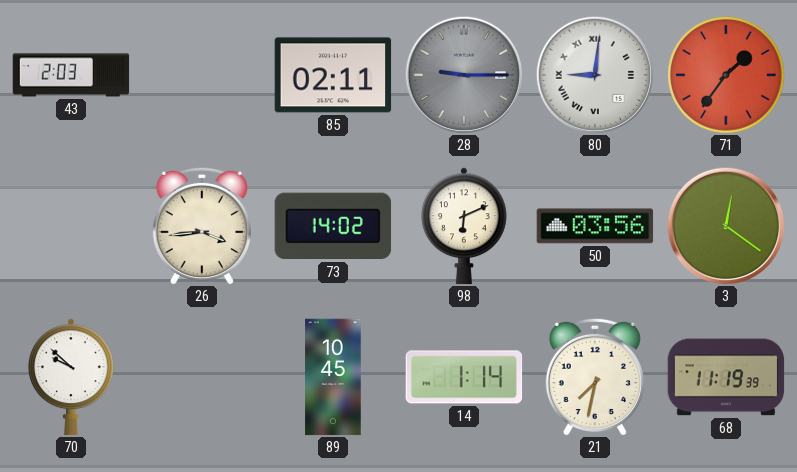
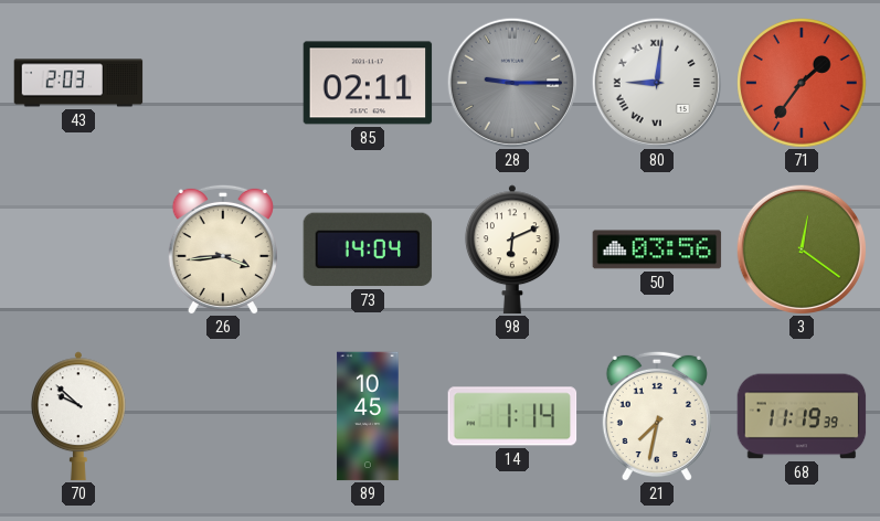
73: 14:02 -> 14:04 (368, 249)
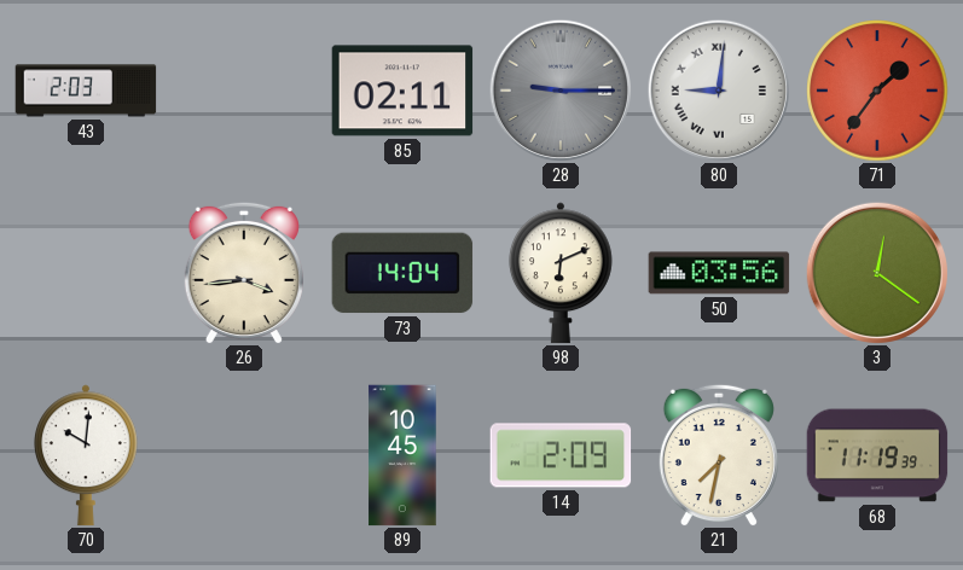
70: 9:52 -> 10:01 (86, 455)
14: 1:14 -> 2:09 (561, 455)
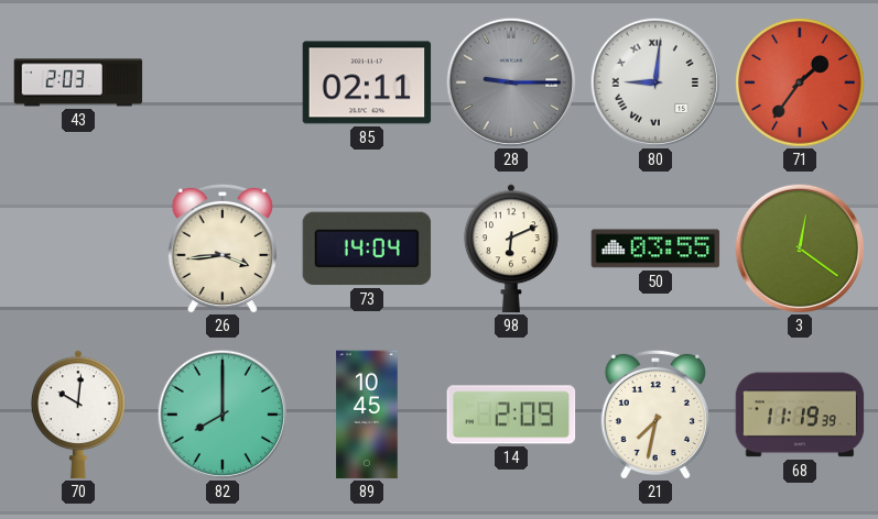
50: 03:56 -> 03:55 (655, 249)
82: none -> 8:00 (221, 413)
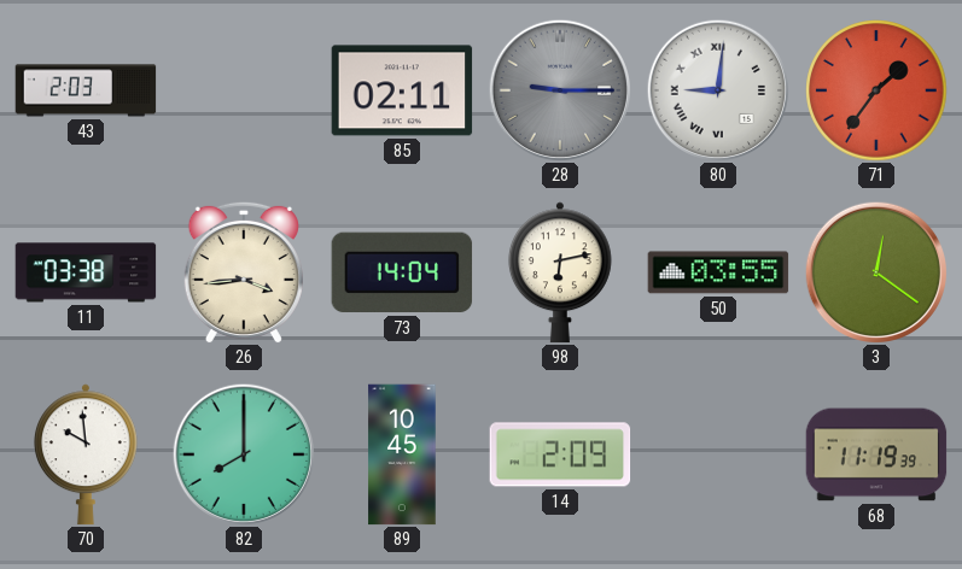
11: none -> 03:38 (86, 272)
98: 6:11 -> 6:13 (560, 272)
70: 10:01 -> 9:59 (86, 454)
21: 7:32 -> none (655, 415)
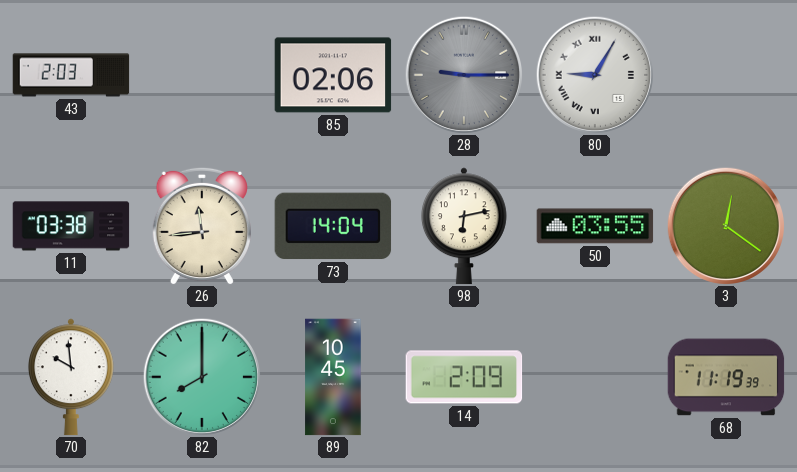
85: 02:11 -> 02:06 (333, 75)
80: 9:01 -> 9:05 (594, 74)
71: 1:36 -> none (876, 90)
26: 3:44 -> 11:44 (202, 226)
